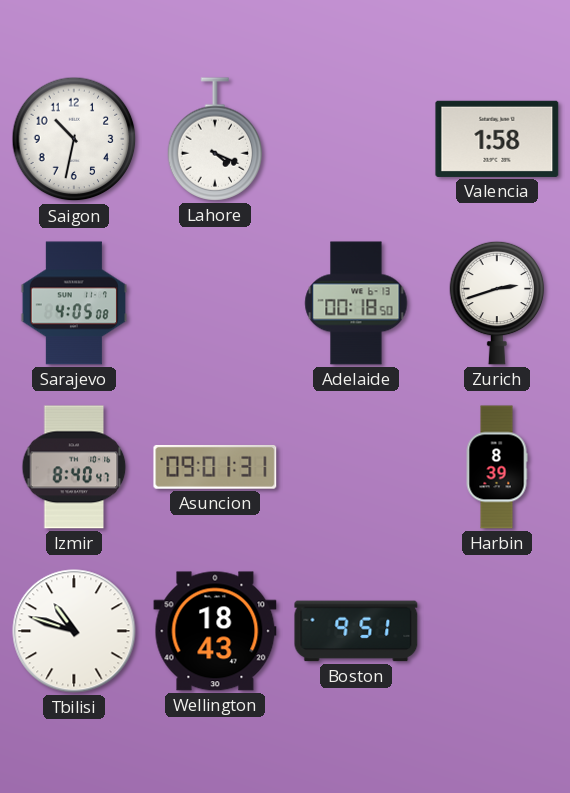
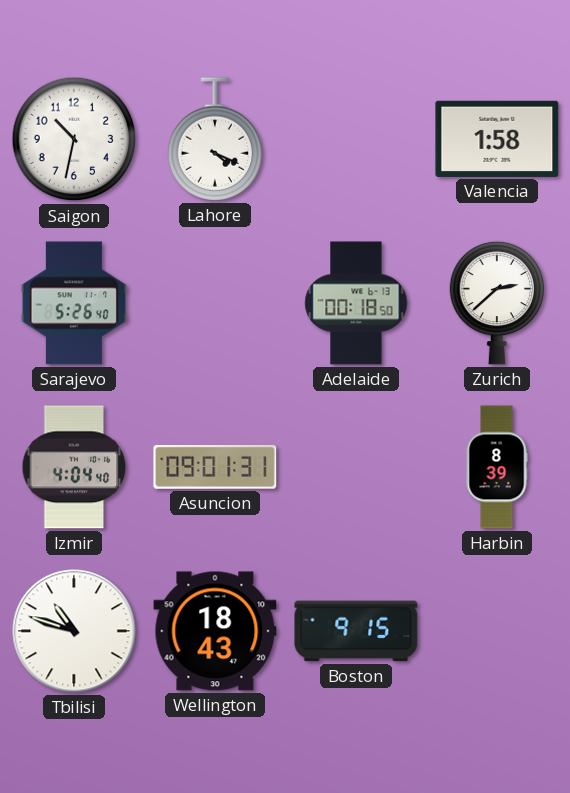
Sarajevo: 4:05 -> 5:26 (73, 303)
Zurich: 2:42 -> 2:38 (497, 303)
Izmir: 8:40 -> 4:04 (74, 467)
Boston: 9:51 -> 9:15 (356, 631)
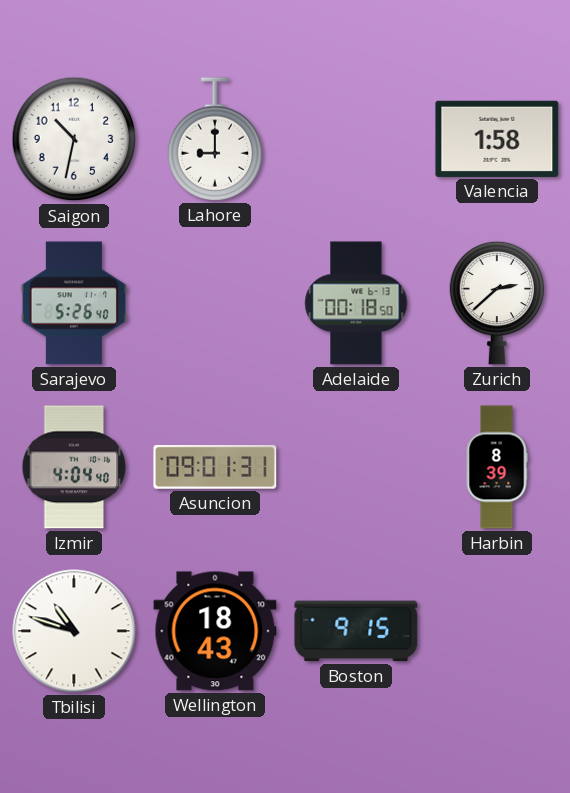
Lahore: 4:19 -> 9:00 (215, 139)
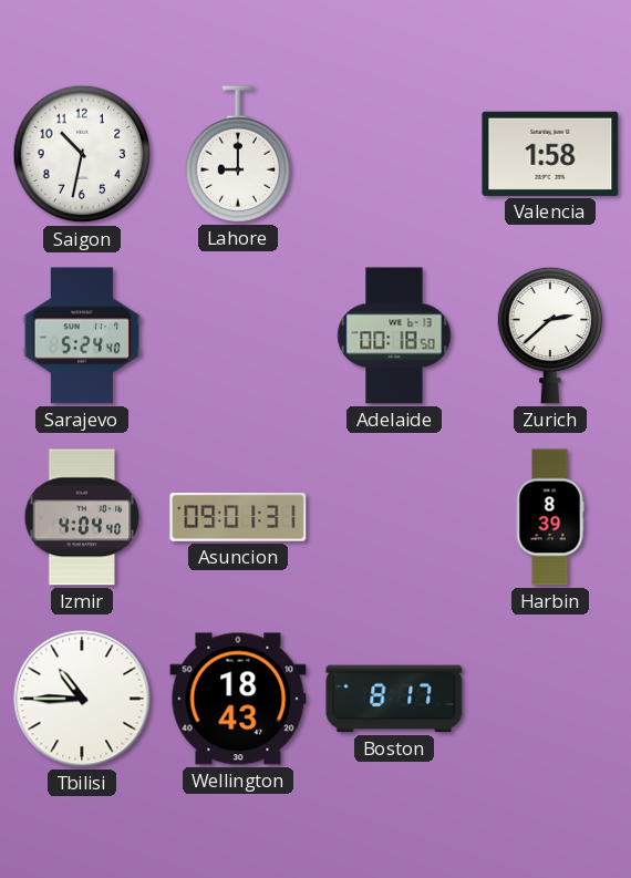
Sarajevo: 5:26 -> 5:24 (81, 335)
Tbilisi: 10:48 -> 10:45 (82, 699)
Boston: 9:15 -> 8:17 (394, 699)
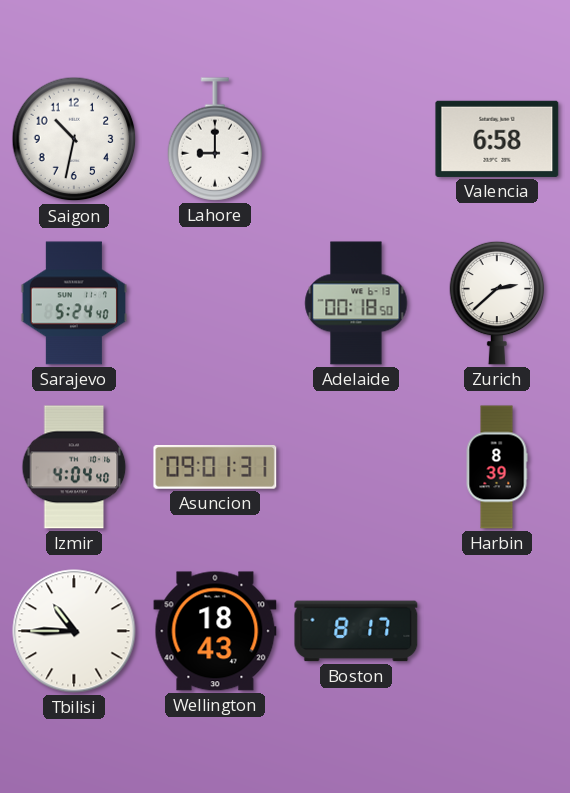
Valencia: 1:58 -> 6:58 (497, 139)
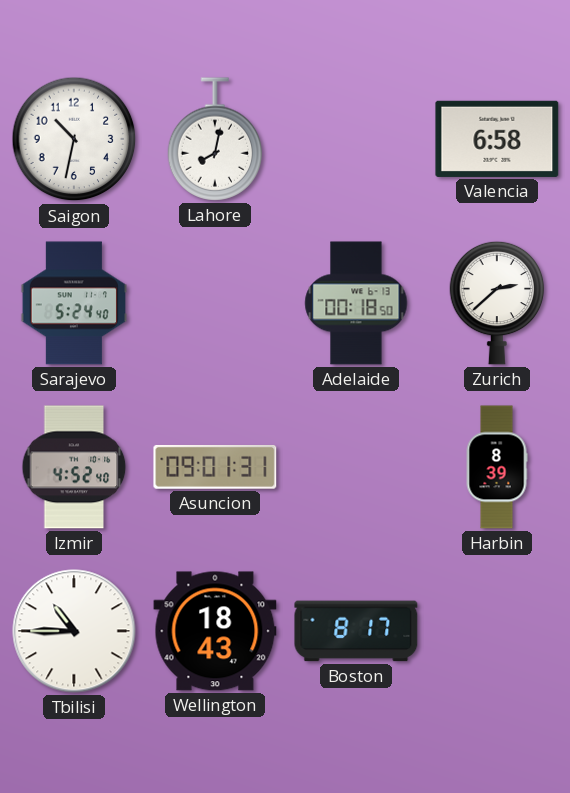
Lahore: 9:00 -> 8:02 (215, 139)
Izmir: 4:04 -> 4:52 (74, 467)
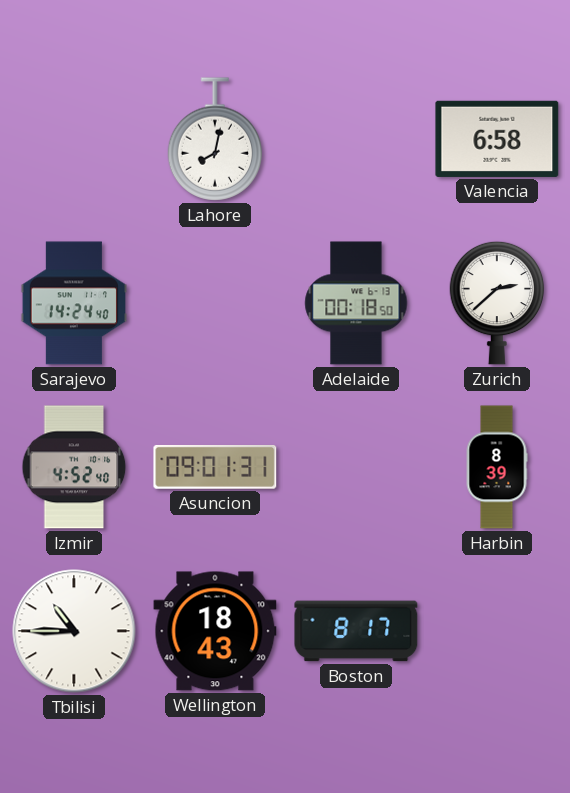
Saigon: 10:32 -> none (74, 139)
Sarajevo: 5:24 -> 14:24 (73, 303)
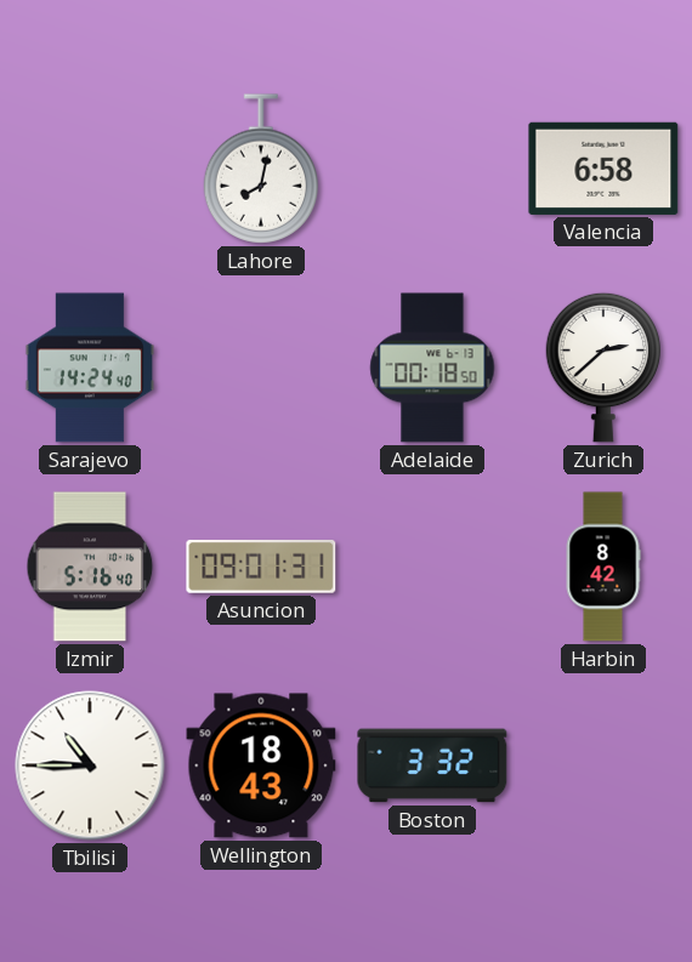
Izmir: 4:52 -> 5:16 (90, 567)
Harbin: 8:39 -> 8:42 (603, 567)
Boston: 8:17 -> 3:32 (432, 765)
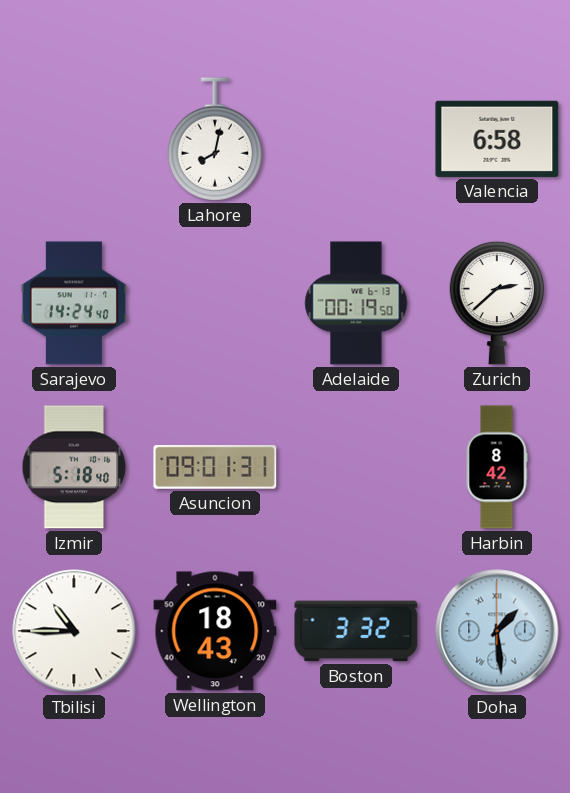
Adelaide: 00:18 -> 00:19 (356, 303)
Izmir: 5:16 -> 5:18 (74, 467)
Doha: none -> 1:29 (497, 631)
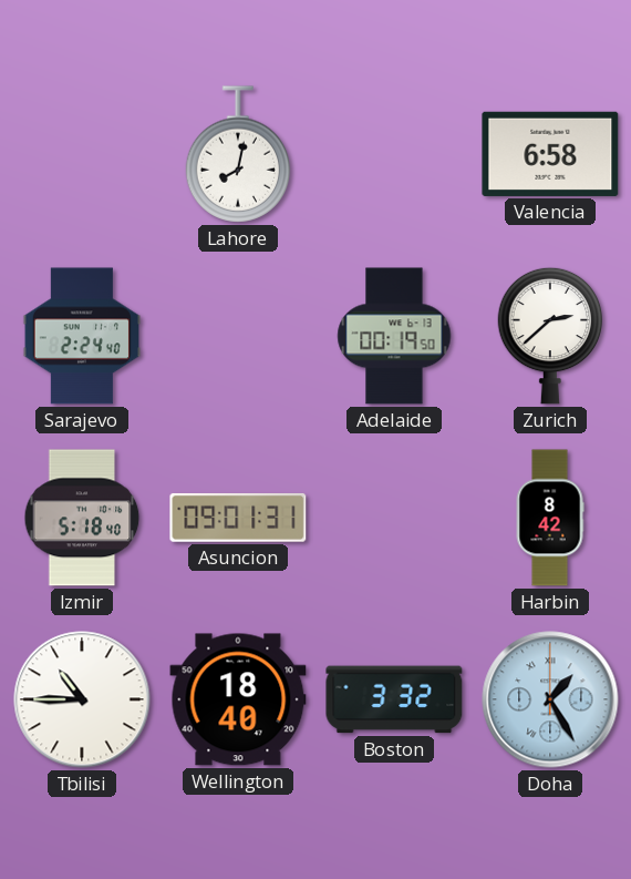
Sarajevo: 14:24 -> 2:24 (81, 336)
Wellington: 18:43 -> 18:40 (238, 699)
Doha: 1:29 -> 1:25 (550, 699)
